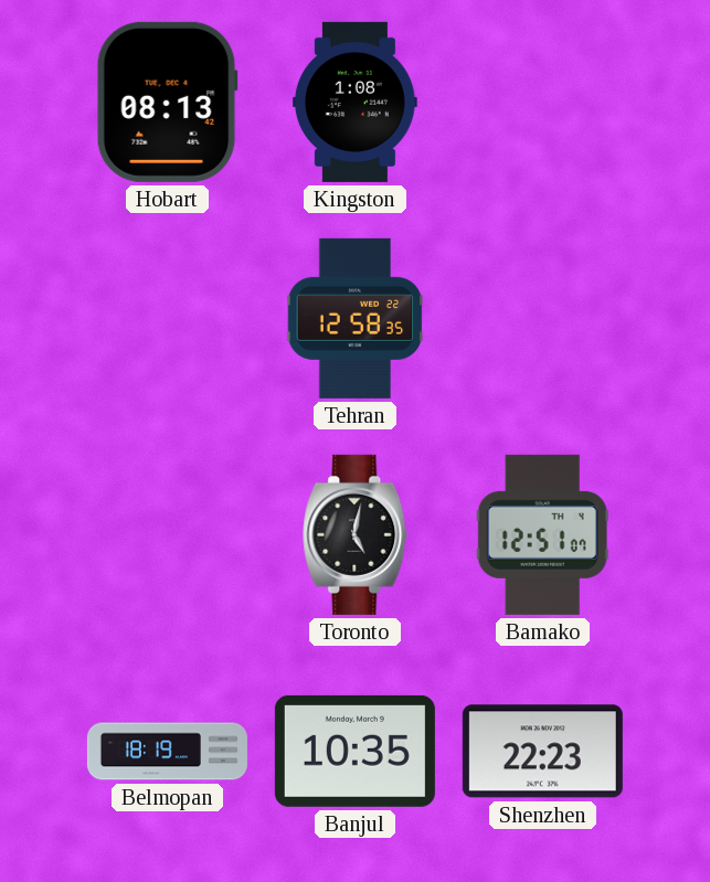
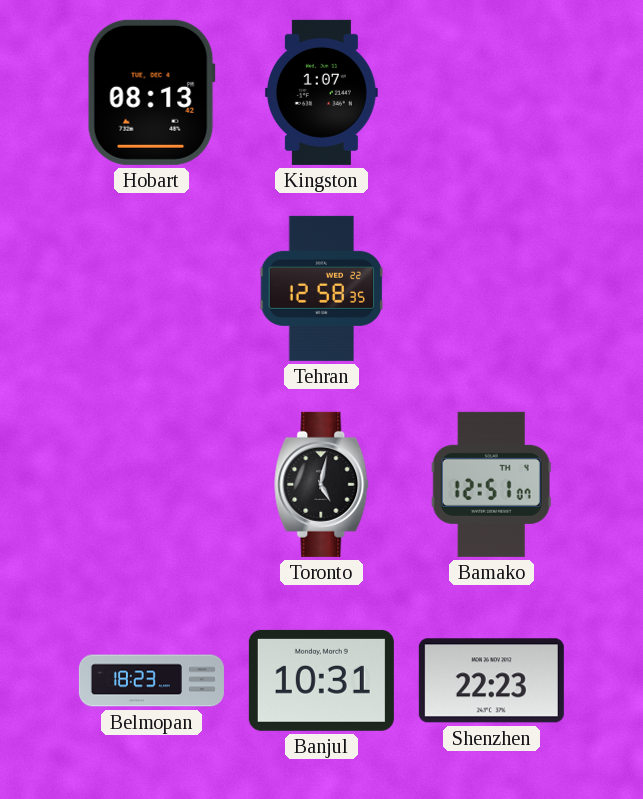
Kingston: 1:08 -> 1:07 (321, 92)
Belmopan: 18:19 -> 18:23 (151, 681)
Banjul: 10:35 -> 10:31 (321, 680)
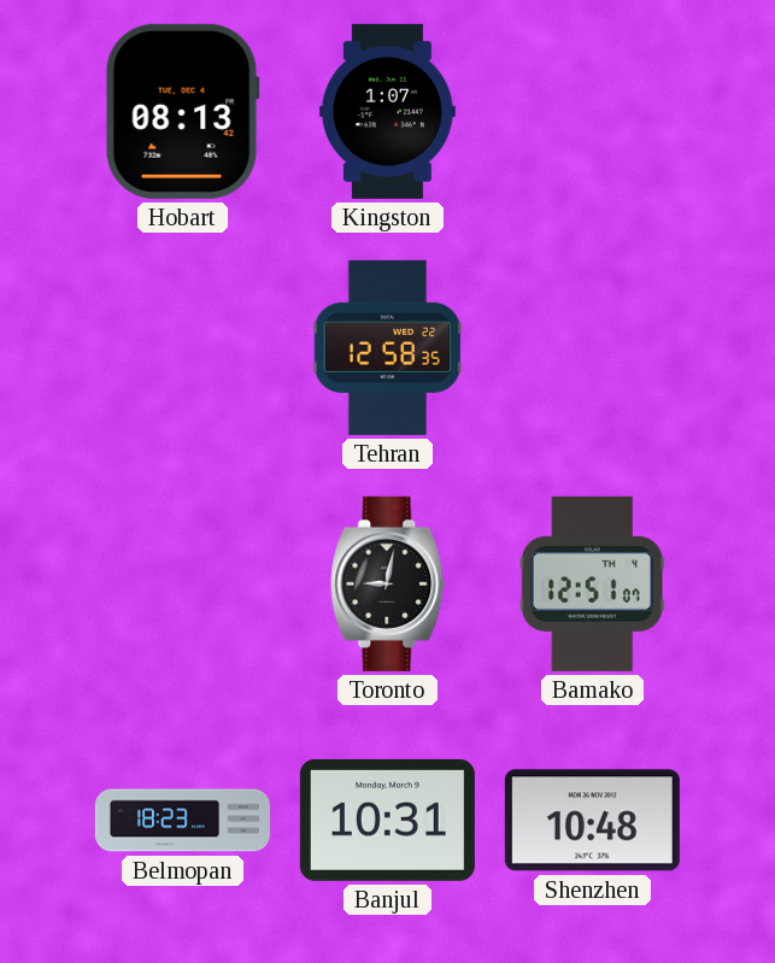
Toronto: 5:02 -> 9:02 (388, 583)
Shenzhen: 22:23 -> 10:48 (592, 821)
